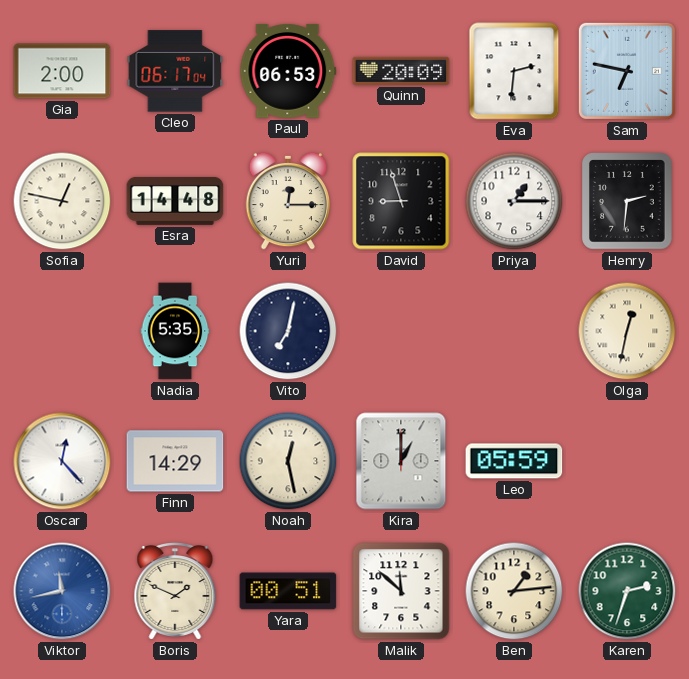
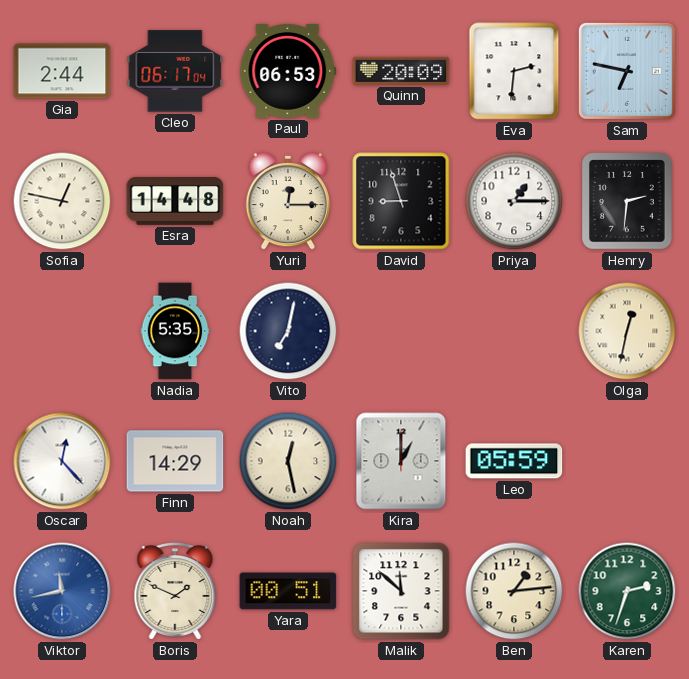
Gia: 2:00 -> 2:44 (62, 71)
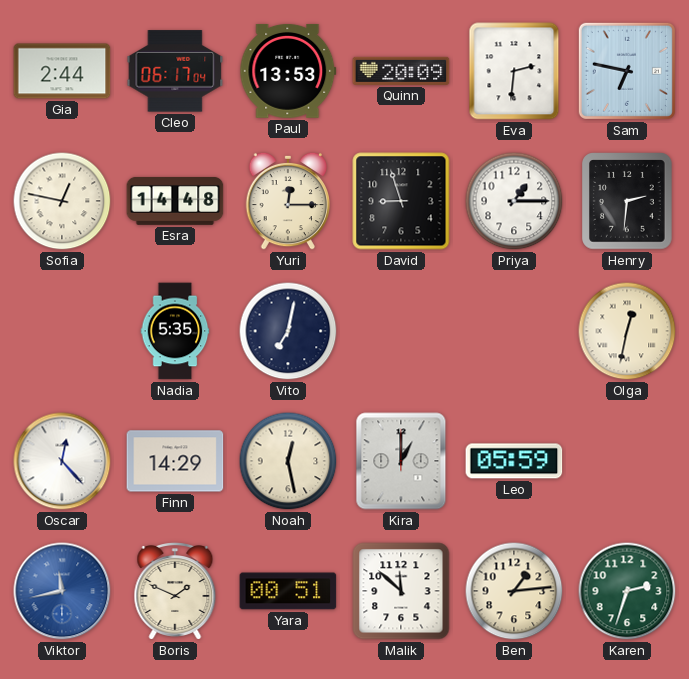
Paul: 06:53 -> 13:53 (288, 71)
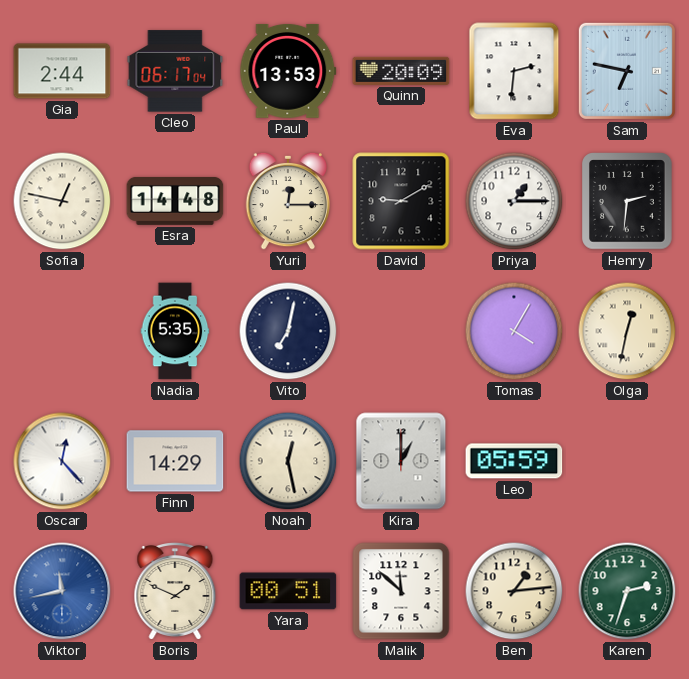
David: 8:57 -> 9:10 (401, 201)
Tomas: none -> 4:05 (514, 331)
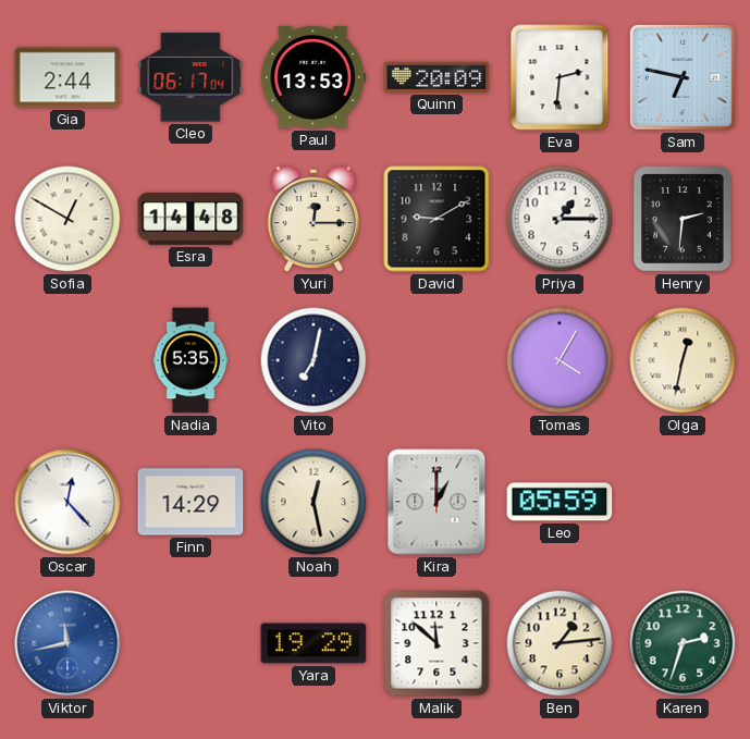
Sofia: 12:47 -> 12:50 (67, 219)
Boris: 1:49 -> none (175, 592)
Yara: 00:51 -> 19:29 (313, 643)
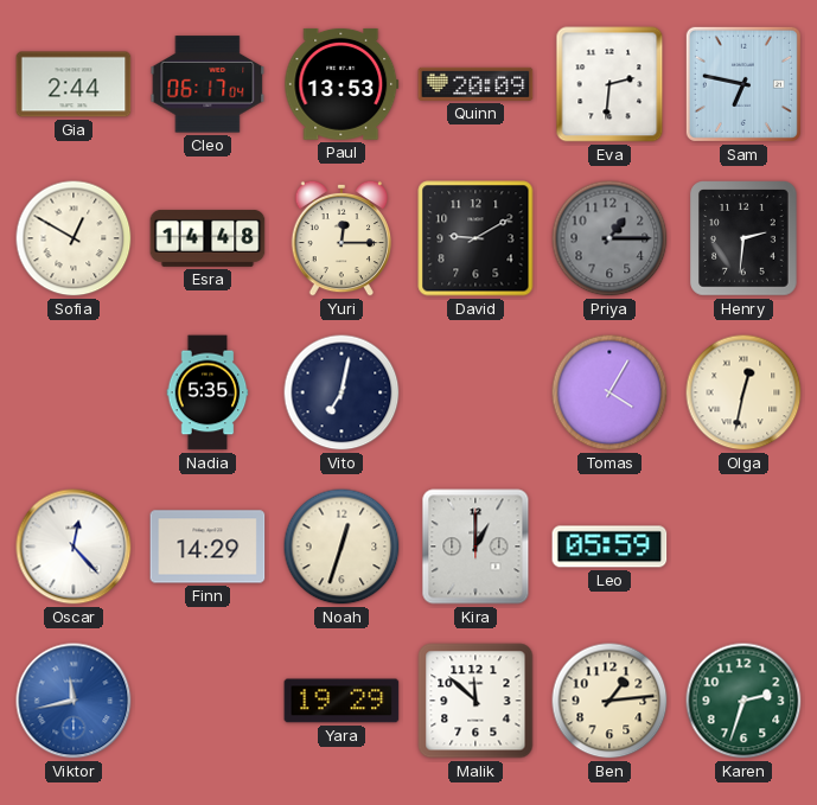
Priya dial: white -> grey (609, 238)
Noah: 12:28 -> 12:33 (342, 547)
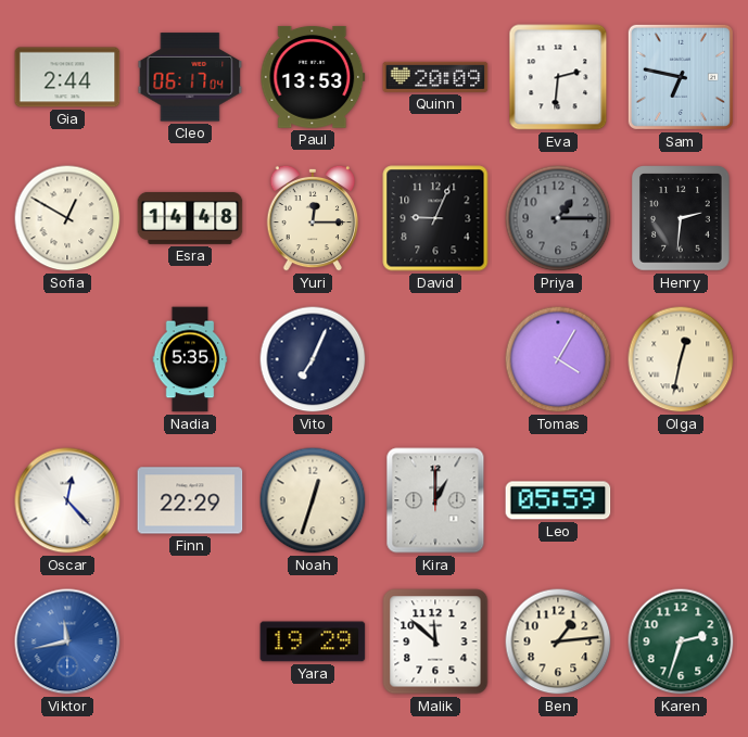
David: 9:10 -> 9:04 (435, 218)
Vito: 7:02 -> 7:04 (313, 359)
Finn: 14:29 -> 22:29 (190, 500)
